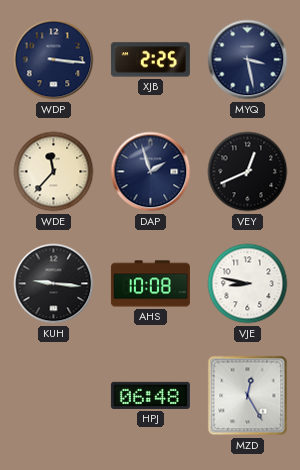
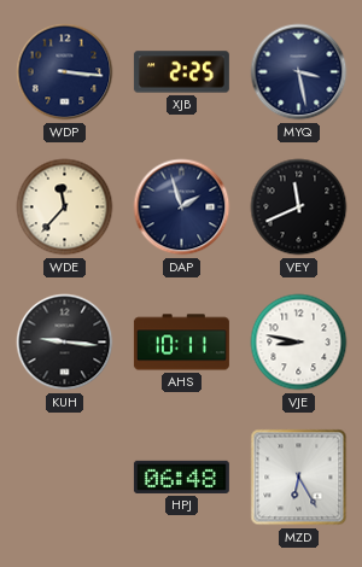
VEY: 12:41 -> 11:41 (299, 207)
AHS: 10:08 -> 10:11 (181, 343)
MZD: 12:25 -> 6:25 (299, 478)
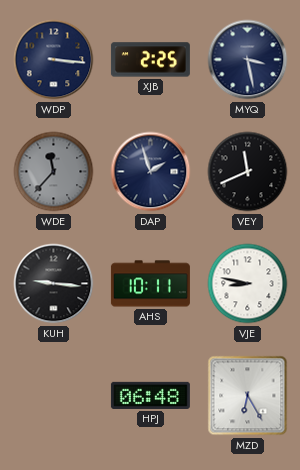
WDE dial: cream -> grey (54, 172)
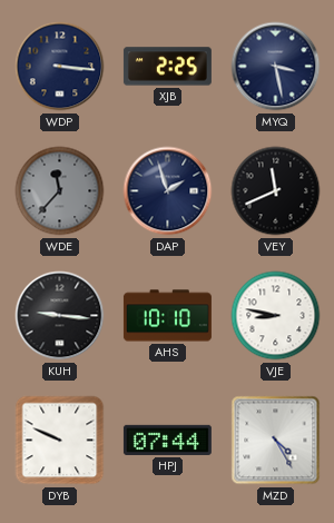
AHS: 10:11 -> 10:10 (167, 316)
DYB: none -> 9:49 (60, 441)
HPJ: 06:48 -> 07:44 (167, 440)
MZD: 6:25 -> 4:25 (276, 441)
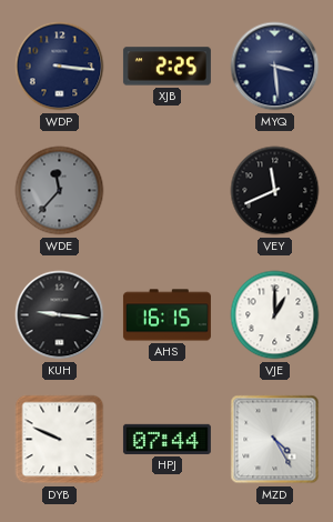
MYQ: 3:28 -> 3:29 (275, 67)
DAP: 1:57 -> none (168, 191)
AHS: 10:10 -> 16:15 (167, 315)
VJE: 8:47 -> 1:00 (275, 315)
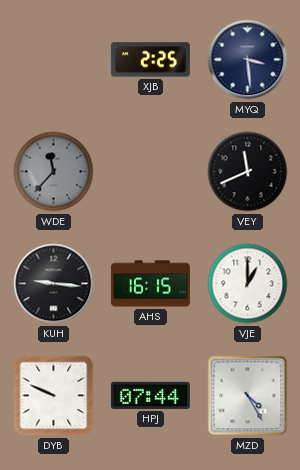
WDP: 3:16 -> none (60, 67)
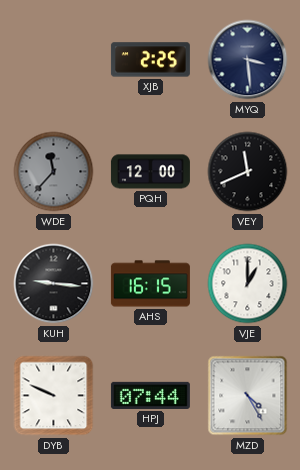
PQH: none -> 12:00 (150, 172)
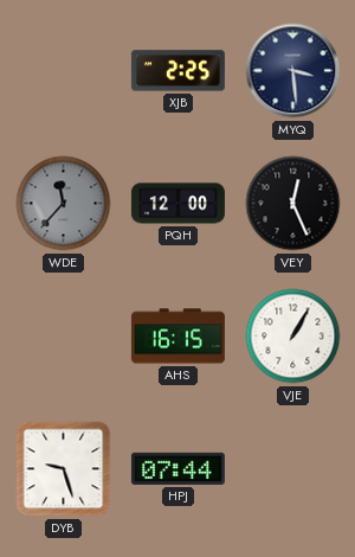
VEY: 11:41 -> 12:26 (293, 204)
KUH: 9:16 -> none (54, 284)
VJE: 1:00 -> 1:05 (293, 337)
DYB: 9:49 -> 9:27 (64, 469)
MZD: 4:25 -> none (248, 396)
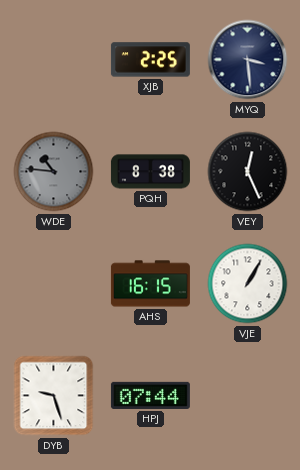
WDE: 11:37 -> 10:46 (54, 172)
PQH: 12:00 -> 8:38 (150, 172)
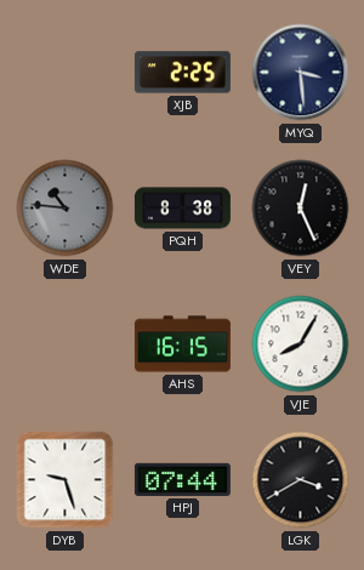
VJE: 1:05 -> 8:05 (301, 344)
LGK: none -> 3:40 (301, 480)
